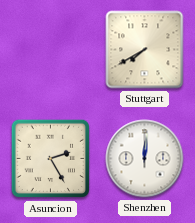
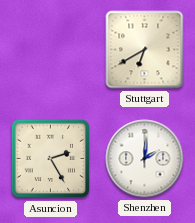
Stuttgart: 7:40 -> 6:40 (145, 50)
Shenzhen: 12:01 -> 2:01 (145, 159)
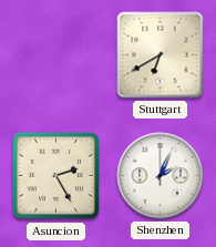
Shenzhen: 2:01 -> 2:04 (161, 176)
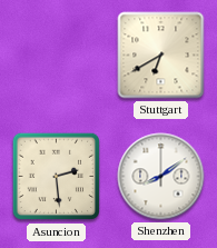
Asuncion: 2:25 -> 2:29 (57, 177)
Shenzhen: 2:04 -> 8:09 (161, 177)
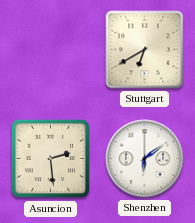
Shenzhen: 8:09 -> 6:09 (145, 159)
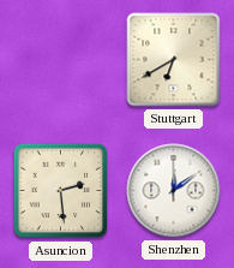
Shenzhen: 6:09 -> 12:09 (174, 191)
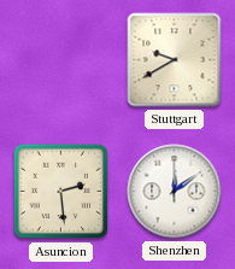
Stuttgart: 6:40 -> 9:40 (175, 60)
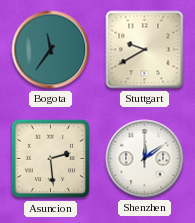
Bogota: none -> 11:36 (51, 50)
